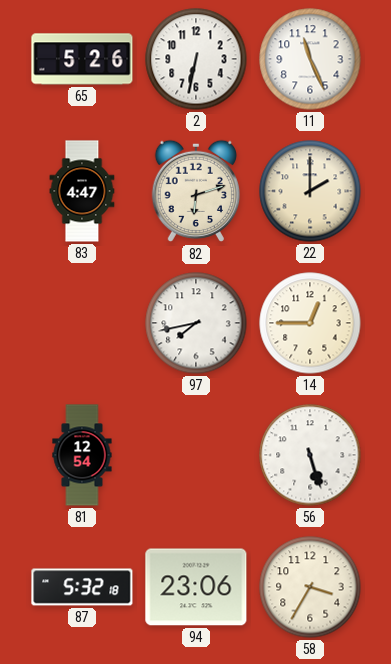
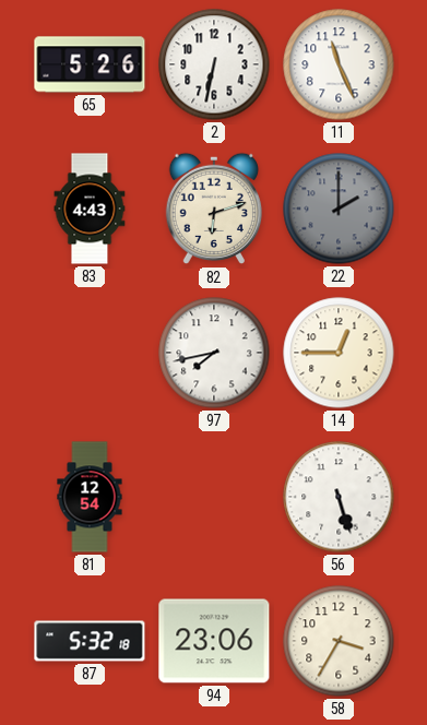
83: 4:47 -> 4:43 (90, 209)
22 dial: cream -> grey (339, 209)
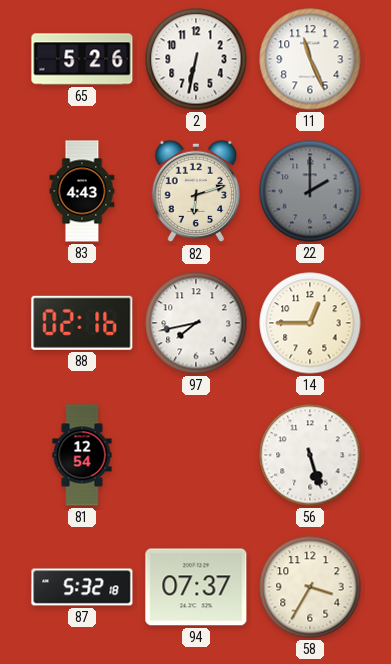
88: none -> 02:16 (82, 323)
94: 23:06 -> 07:37 (196, 587)
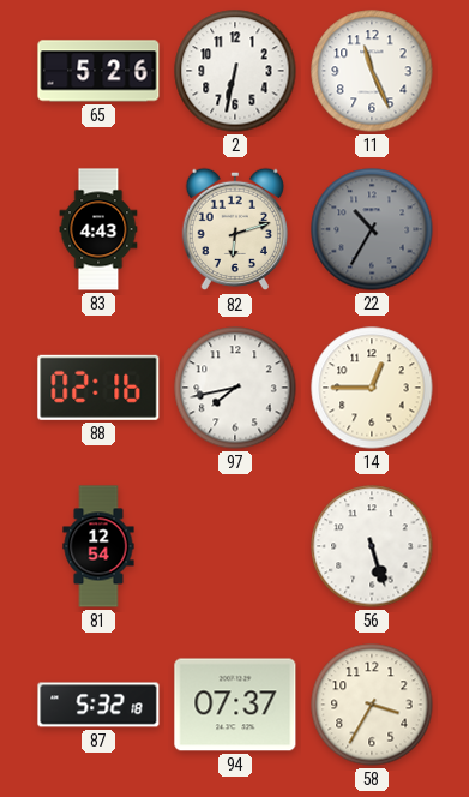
22: 2:00 -> 10:35 (372, 229)
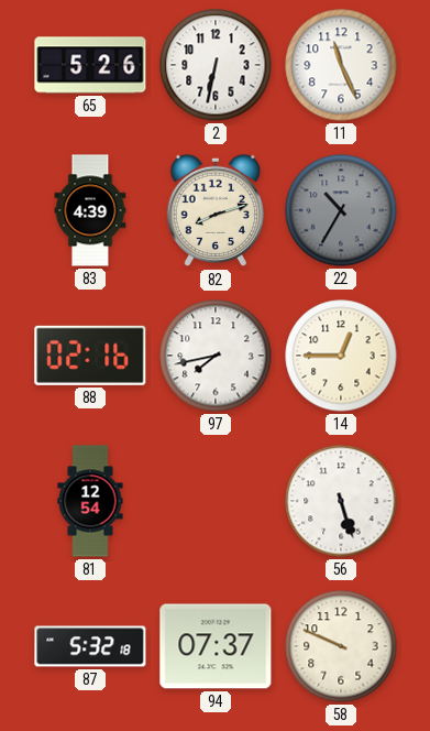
83: 4:43 -> 4:39 (90, 210)
82: 6:12 -> 8:12 (214, 210)
58: 3:35 -> 9:49 (341, 646)
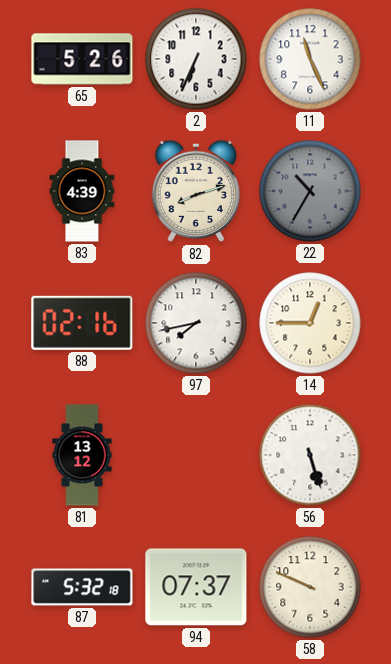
2: 6:32 -> 6:34 (196, 59)
81: 12:54 -> 13:12 (82, 455)
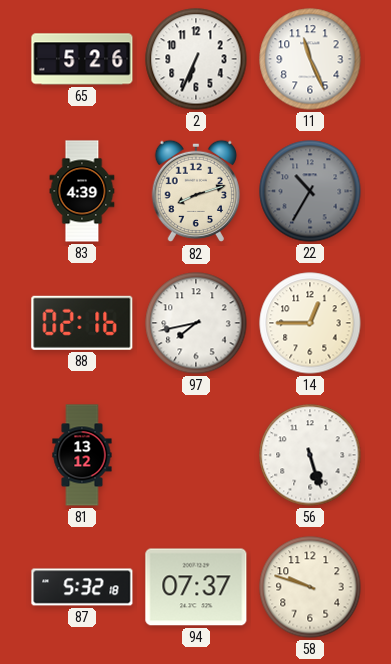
58: 9:49 -> 9:48 (310, 587)
